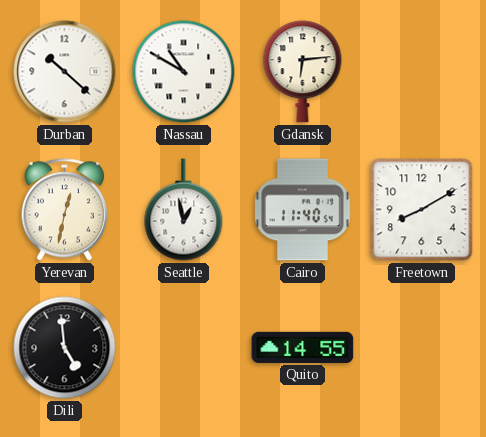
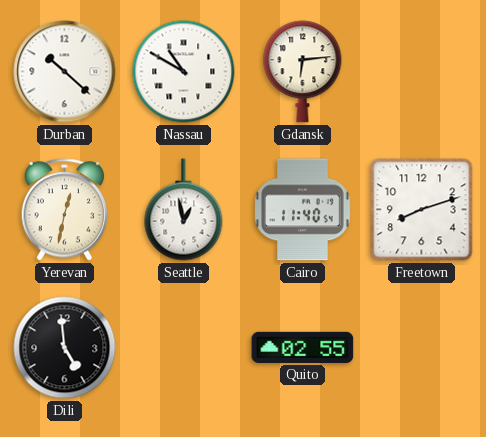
Freetown: 8:10 -> 8:12 (422, 210)
Quito: 14:55 -> 02:55 (303, 347)
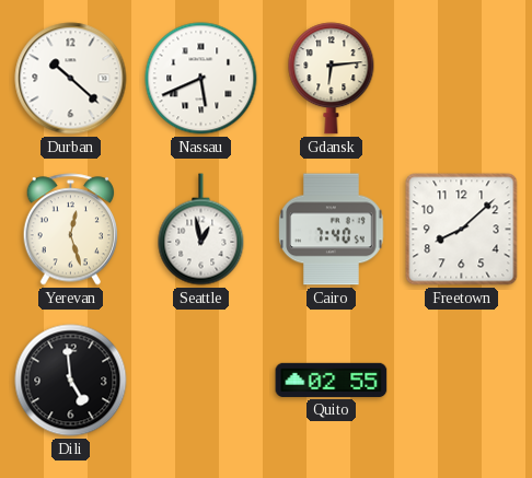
Nassau: 10:50 -> 5:41 (201, 79)
Yerevan: 12:32 -> 12:27 (71, 230)
Cairo: 11:40 -> 7:40 (332, 230)
Freetown: 8:12 -> 8:08 (462, 230)
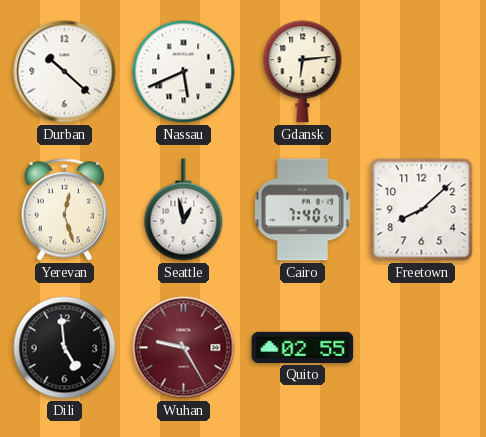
Wuhan: none -> 9:25 (184, 348)
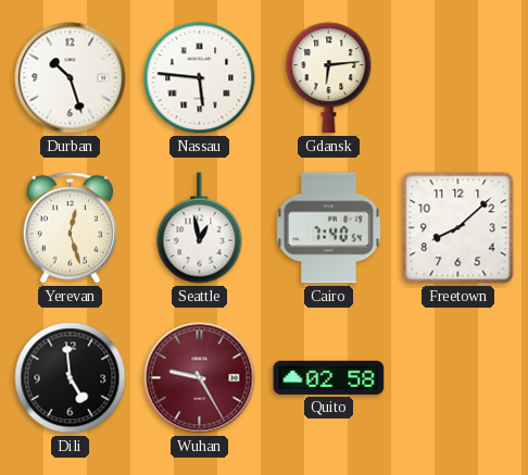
Durban: 10:22 -> 10:27 (71, 78)
Nassau: 5:41 -> 5:46 (200, 78)
Quito: 02:55 -> 02:58 (329, 377)
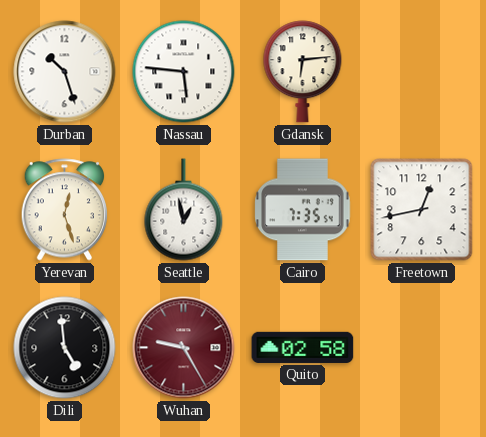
Cairo: 7:40 -> 7:35 (303, 210)
Freetown: 8:08 -> 12:43 (422, 210)
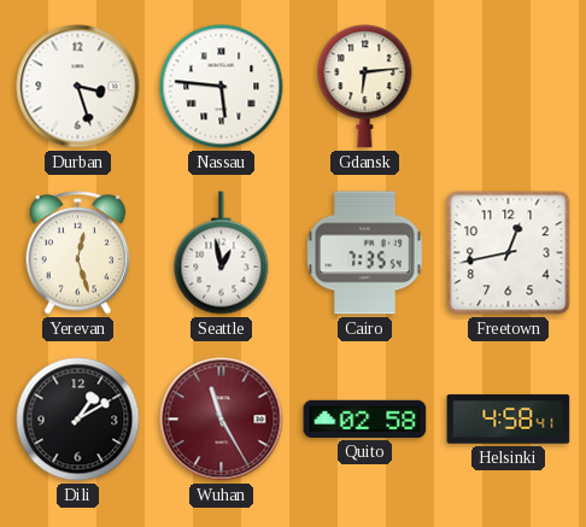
Durban: 10:27 -> 3:27 (78, 87)
Dili: 4:59 -> 1:10 (78, 420)
Wuhan: 9:25 -> 11:25 (222, 420)
Helsinki: none -> 4:58 (509, 420)
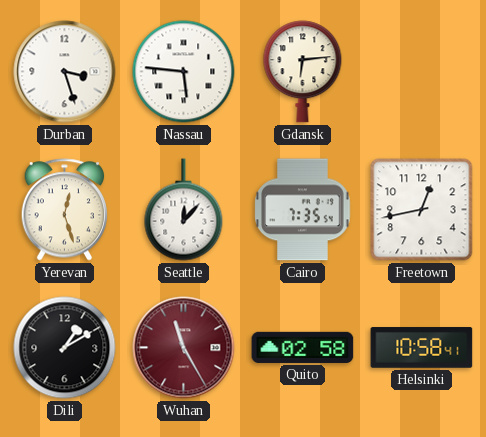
Seattle: 12:58 -> 12:07 (184, 210)
Helsinki: 4:58 -> 10:58 (422, 348)
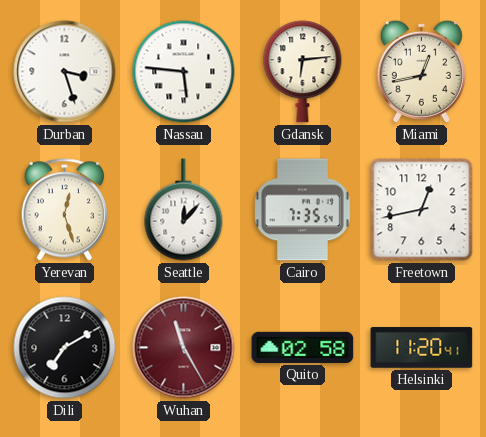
Miami: none -> 12:43 (421, 71)
Dili: 1:10 -> 7:10 (65, 348)
Helsinki: 10:58 -> 11:20 (422, 348)
